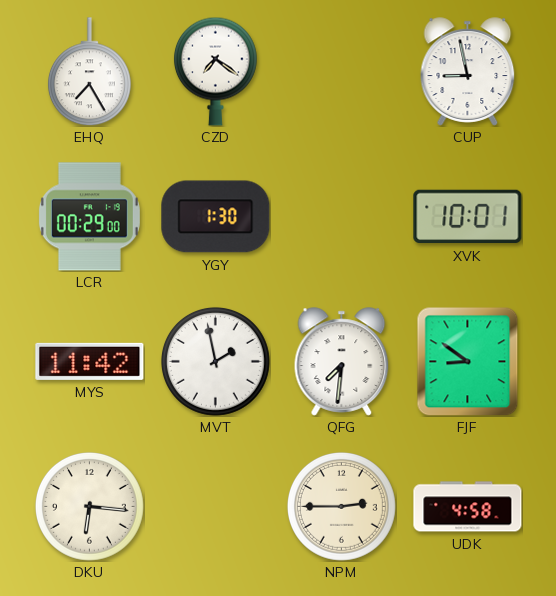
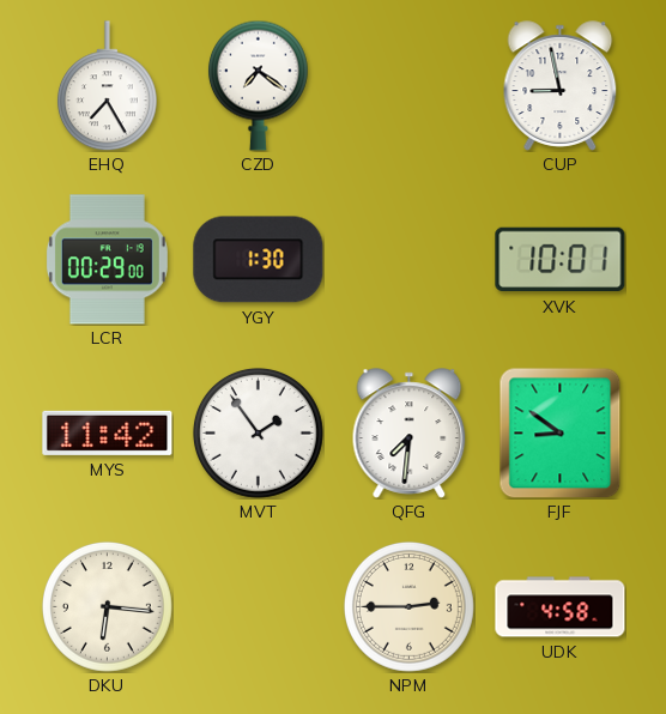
MVT: 1:58 -> 1:54 (258, 432)
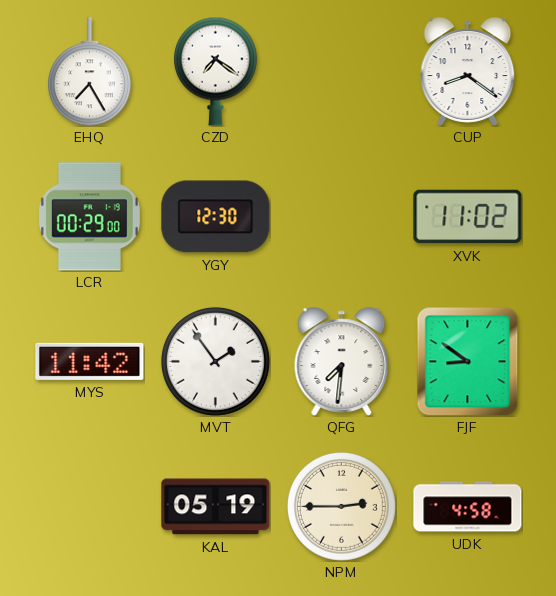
CUP: 8:58 -> 8:21 (468, 72)
YGY: 1:30 -> 12:30 (216, 217)
XVK: 10:01 -> 11:02 (468, 217)
DKU: 6:16 -> none (107, 606)
KAL: none -> 05:19 (216, 507)
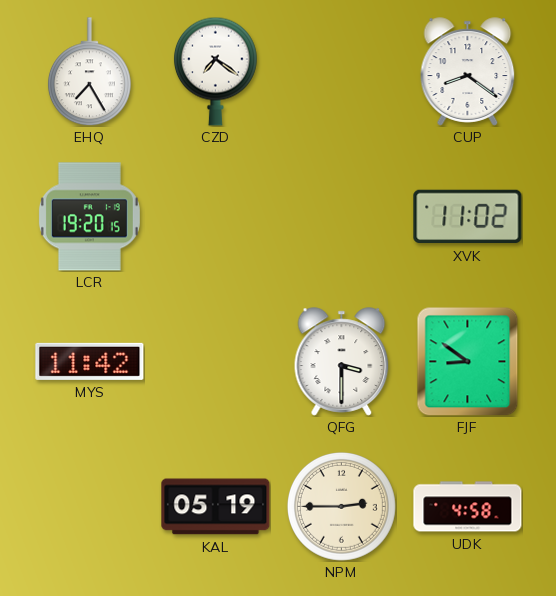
LCR: 00:29 -> 19:20 (89, 217)
YGY: 12:30 -> none (216, 217)
MVT: 1:54 -> none (215, 361)
QFG: 7:31 -> 3:30 (342, 362)
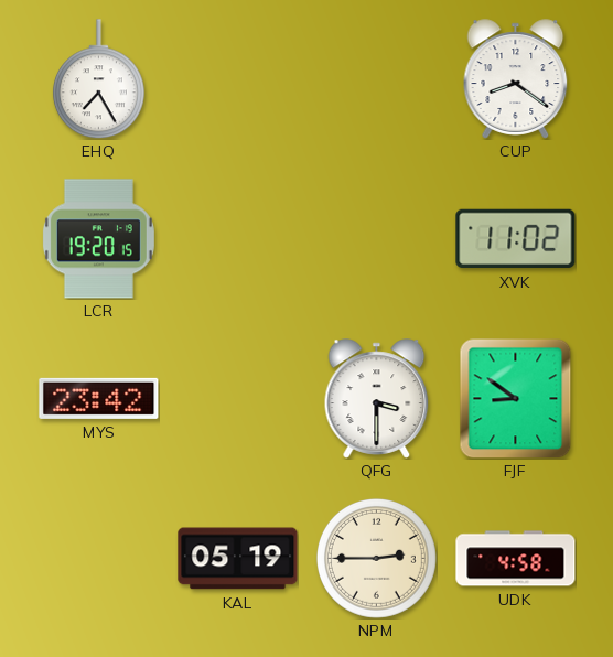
CZD: 7:21 -> none (215, 71)
MYS: 11:42 -> 23:42 (99, 398)
